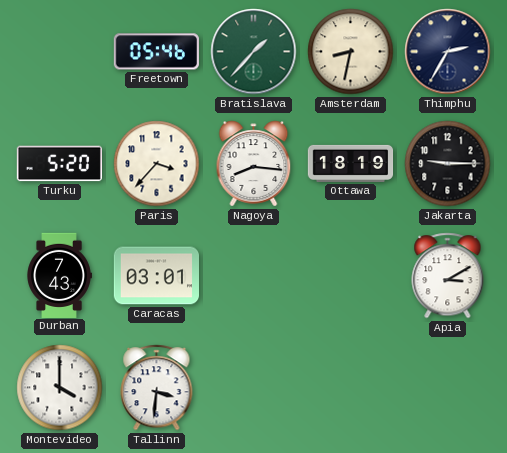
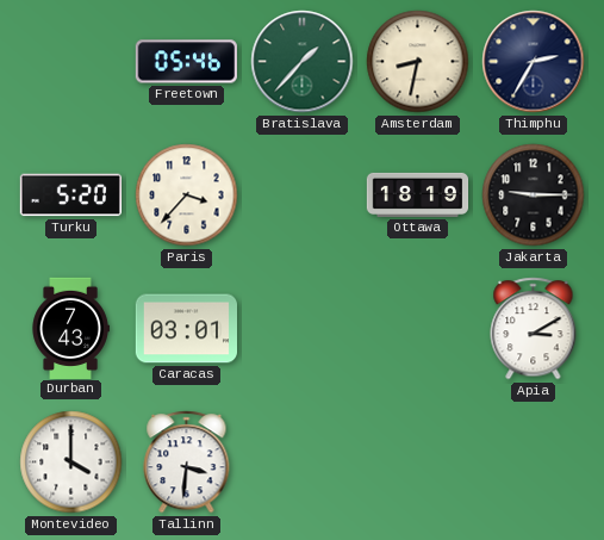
Nagoya: 8:16 -> none (254, 164)
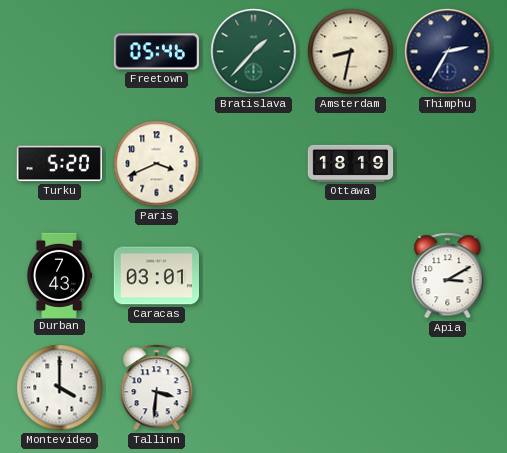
Paris: 3:37 -> 3:41 (157, 164)
Jakarta: 9:15 -> none (534, 195)
